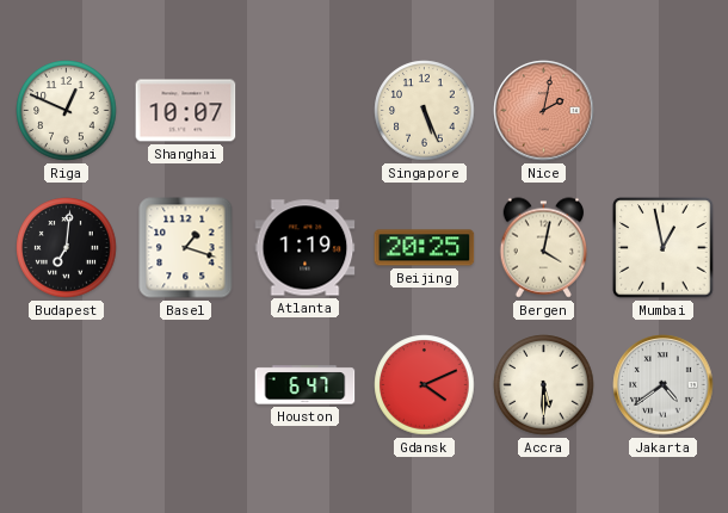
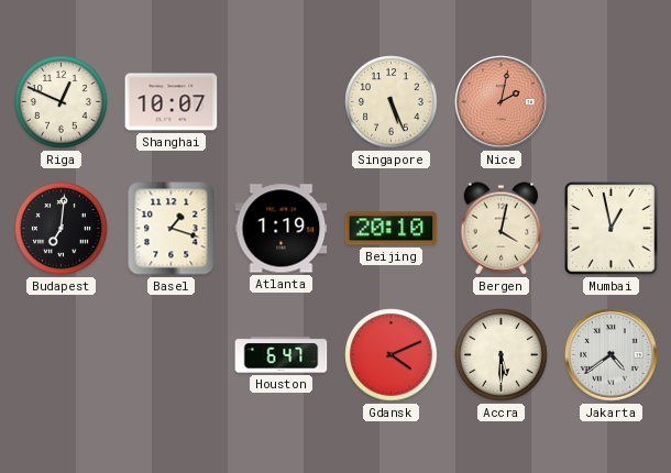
Beijing: 20:25 -> 20:10 (392, 229)
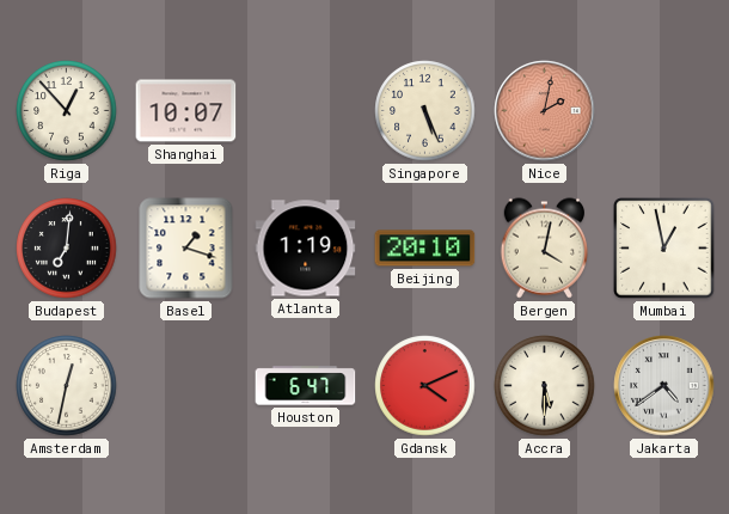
Riga: 12:49 -> 12:53 (67, 111)
Amsterdam: none -> 12:32 (67, 386)
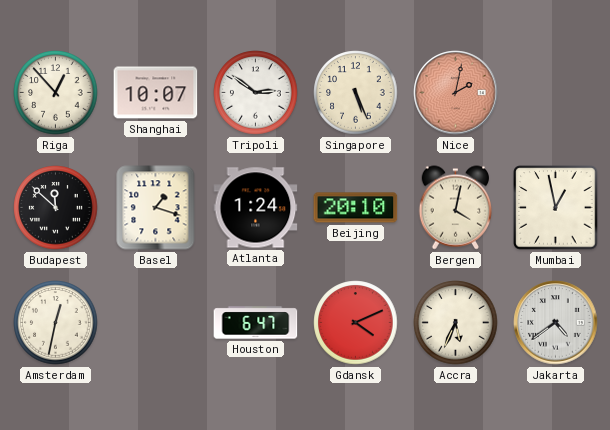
Tripoli: none -> 2:51 (256, 93)
Budapest: 7:01 -> 11:52 (56, 208)
Atlanta: 1:19 -> 1:24 (256, 208)
Accra: 5:30 -> 5:34 (456, 323)
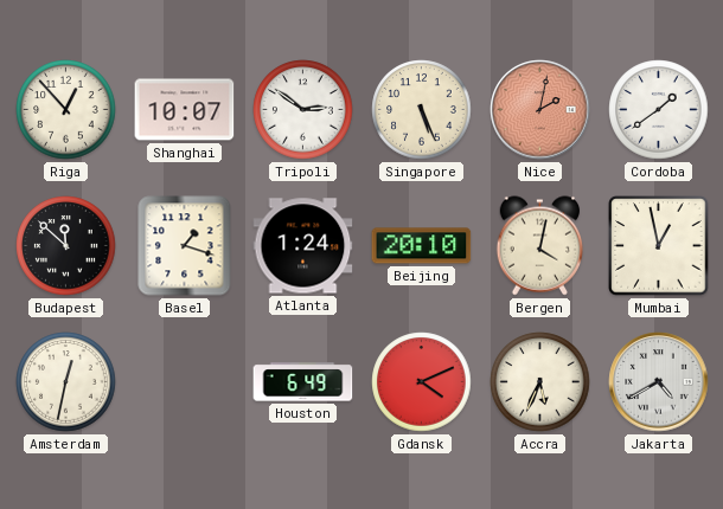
Cordoba: none -> 1:39 (659, 110)
Houston: 6:47 -> 6:49 (303, 382)
Jakarta: 4:39 -> 4:40 (659, 382)
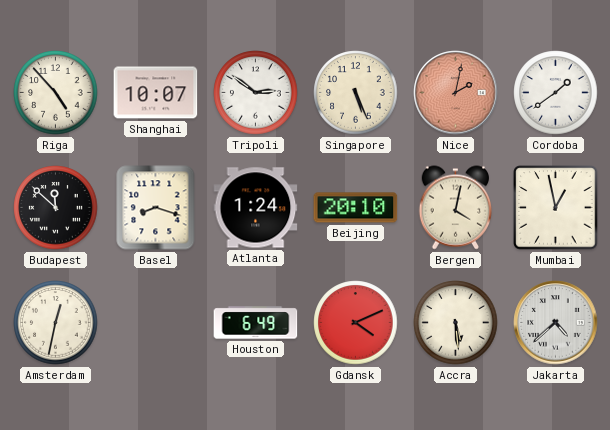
Riga: 12:53 -> 4:53 (56, 93)
Basel: 1:18 -> 8:18 (156, 208)
Accra: 5:34 -> 5:29 (456, 323)
Jakarta: 4:40 -> 4:38 (556, 323)
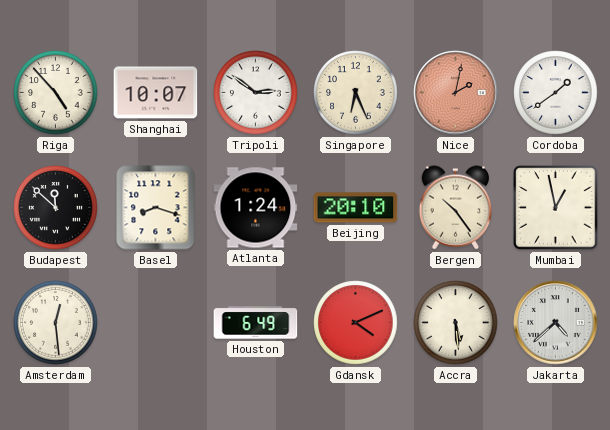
Singapore: 5:26 -> 6:26 (356, 93)
Bergen: 4:02 -> 10:24 (455, 208)
Amsterdam: 12:32 -> 12:29 (56, 323)
